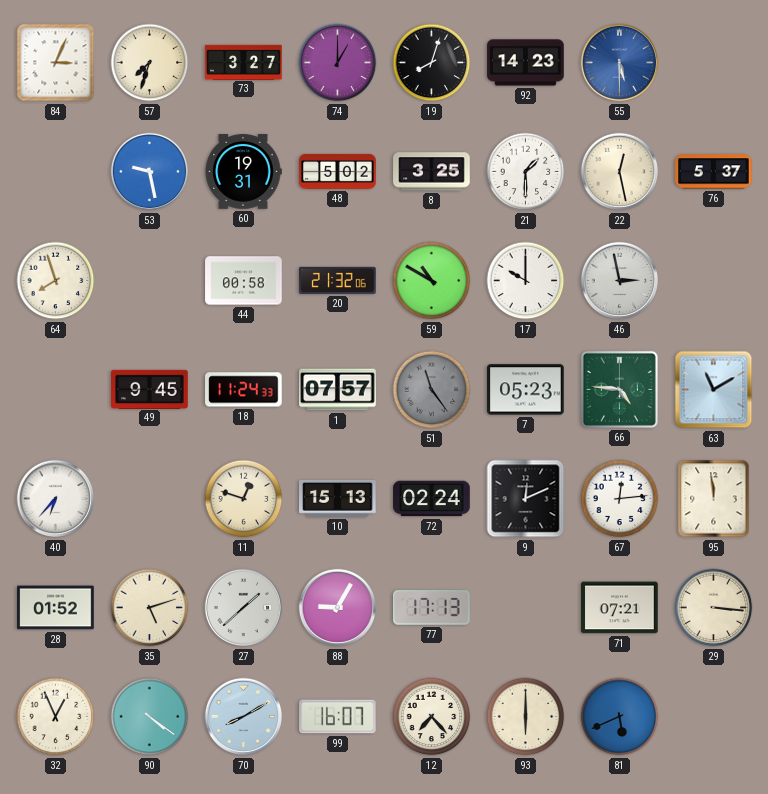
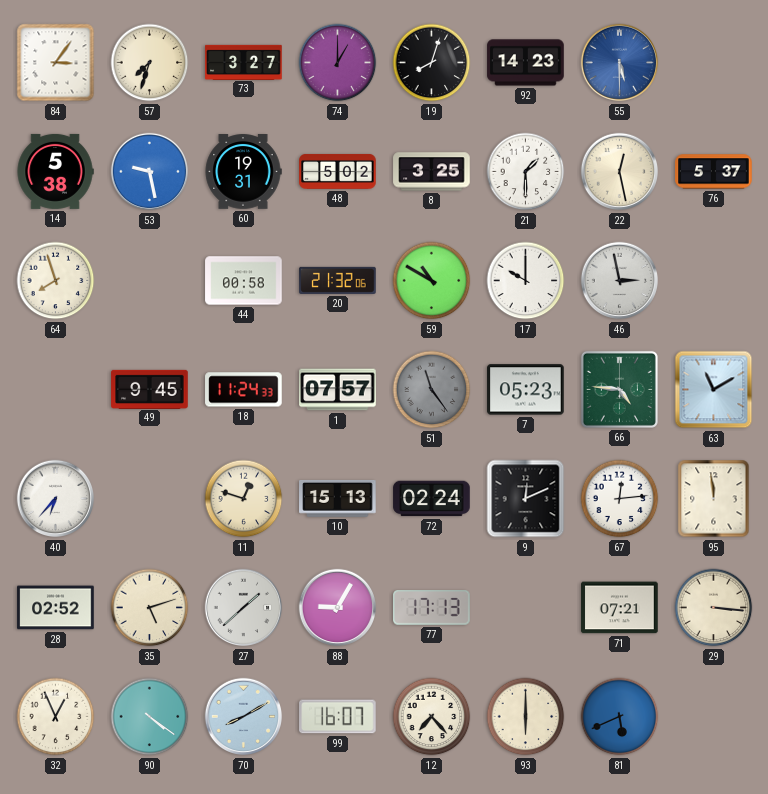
84: 3:04 -> 3:06 (56, 63)
14: none -> 5:38 (55, 171)
28: 01:52 -> 02:52 (56, 608)
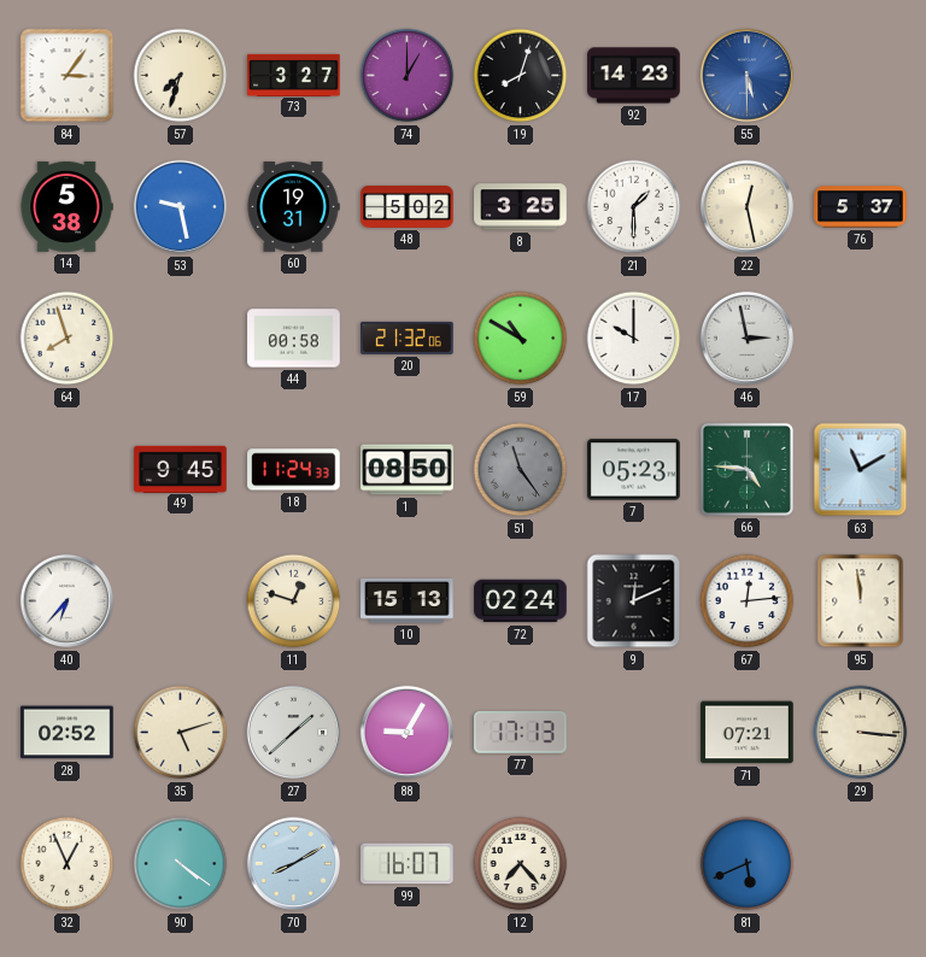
1: 07:57 -> 08:50 (408, 470)
93: 6:00 -> none (526, 717)
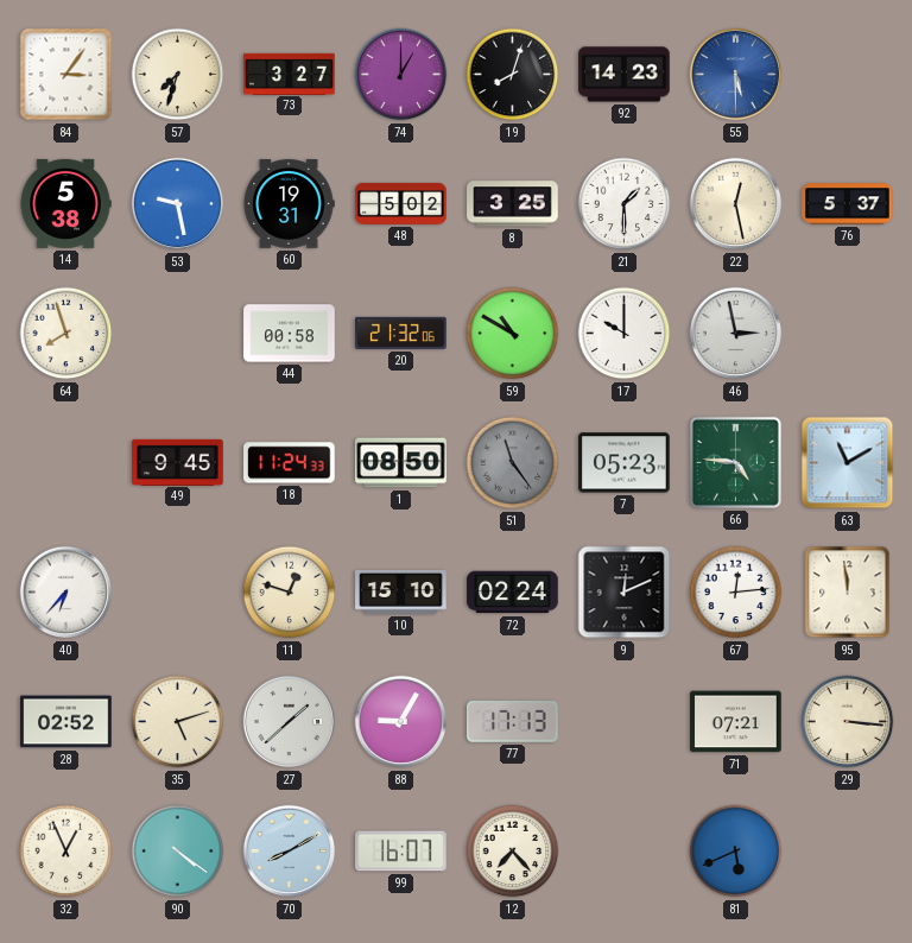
10: 15:13 -> 15:10 (401, 591)
